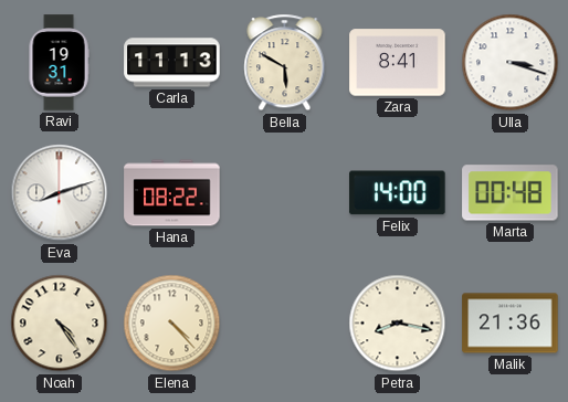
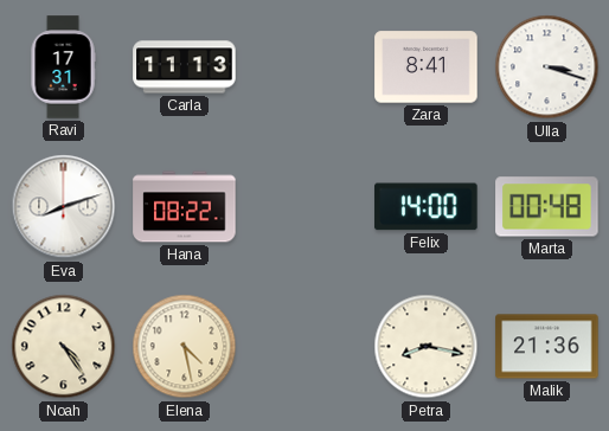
Ravi: 19:31 -> 17:31 (63, 67)
Bella: 5:50 -> none (285, 63)
Elena: 4:23 -> 4:28 (185, 347)
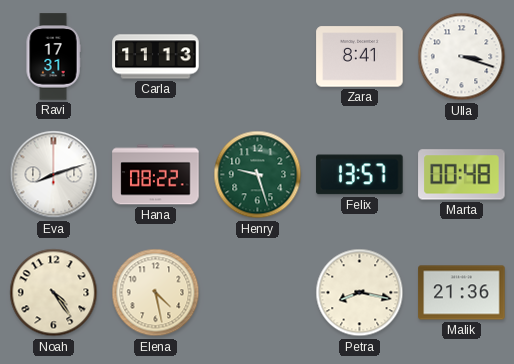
Henry: none -> 9:27 (258, 175)
Felix: 14:00 -> 13:57 (360, 175)
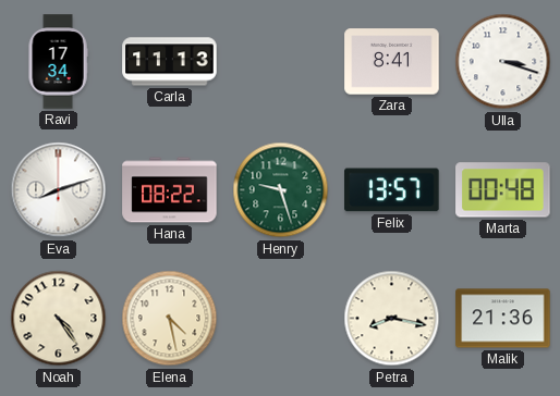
Ravi: 17:31 -> 17:34 (58, 62)
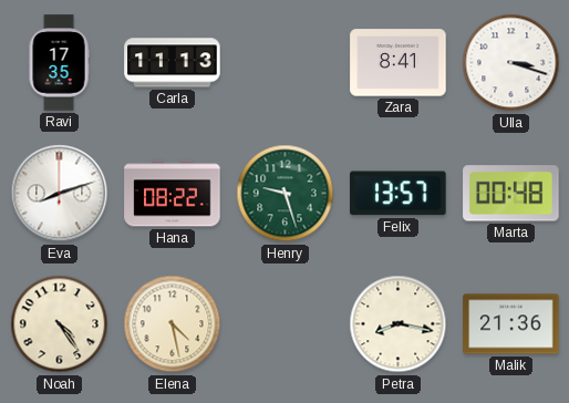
Ravi: 17:34 -> 17:35 (59, 63)
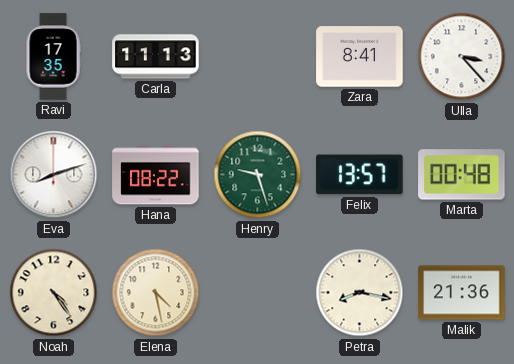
Ulla: 3:18 -> 3:23 (462, 57)
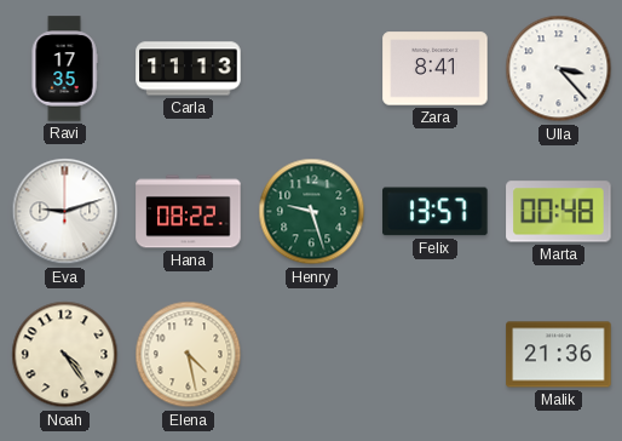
Eva: 8:12 -> 9:12 (65, 212)
Petra: 8:17 -> none (360, 293)
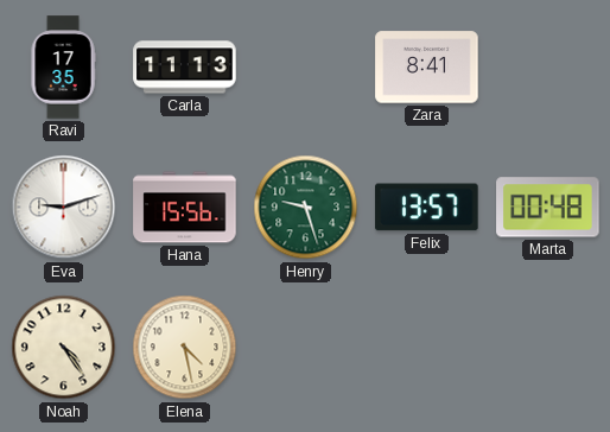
Ulla: 3:23 -> none (559, 69)
Hana: 08:22 -> 15:56 (185, 208)
Malik: 21:36 -> none (559, 355)
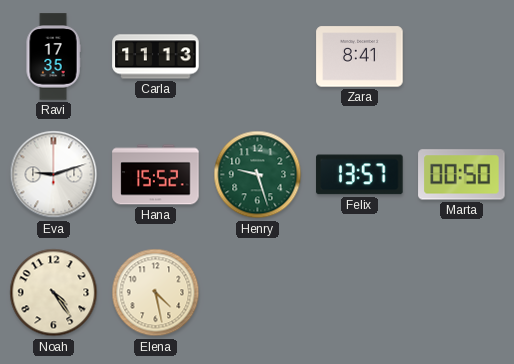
Hana: 15:56 -> 15:52 (156, 175)
Marta: 00:48 -> 00:50 (462, 175)
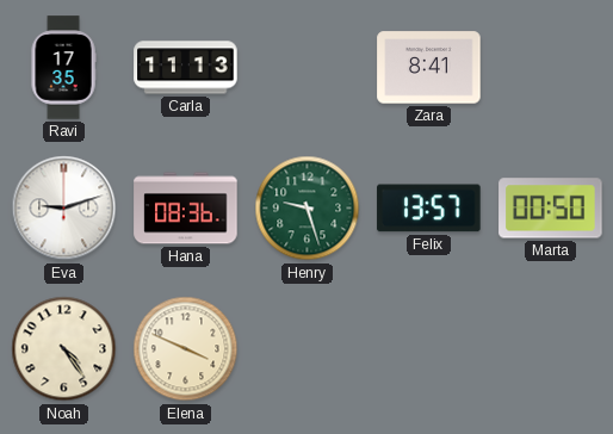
Hana: 15:52 -> 08:36 (186, 209)
Elena: 4:28 -> 3:49 (186, 349)
